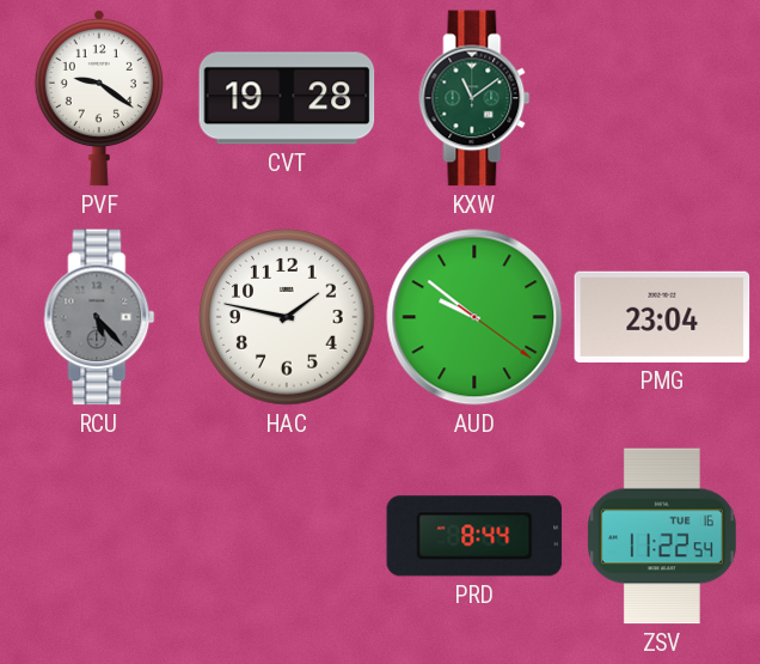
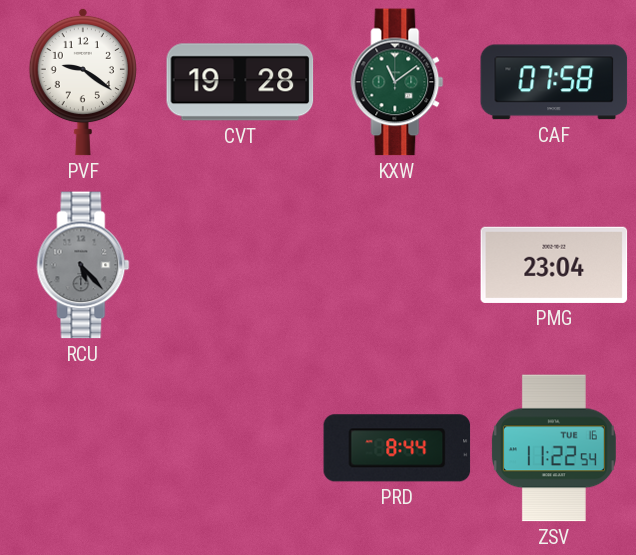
CAF: none -> 07:58 (554, 82)
HAC: 1:47 -> none (287, 317)
AUD: 9:51 -> none (474, 317)
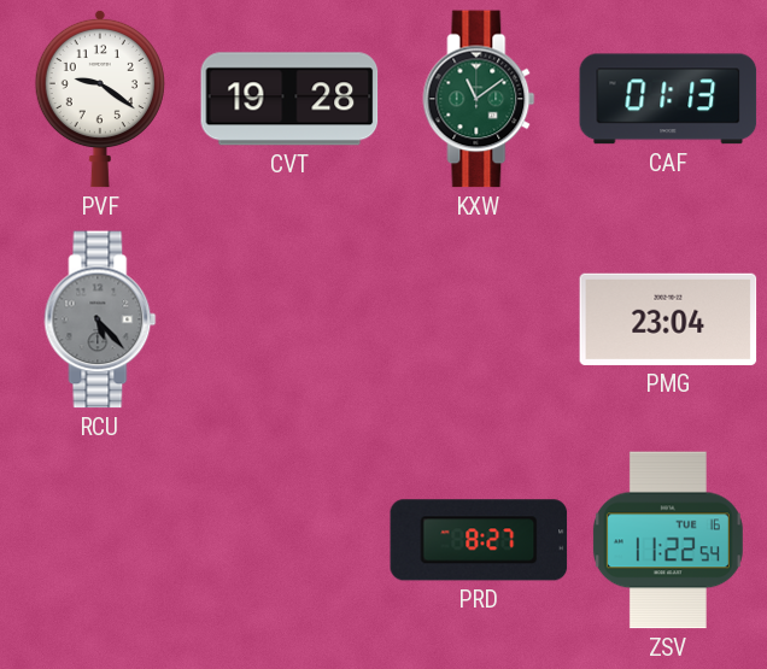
CAF: 07:58 -> 01:13 (668, 99)
PRD: 8:44 -> 8:27 (479, 540)
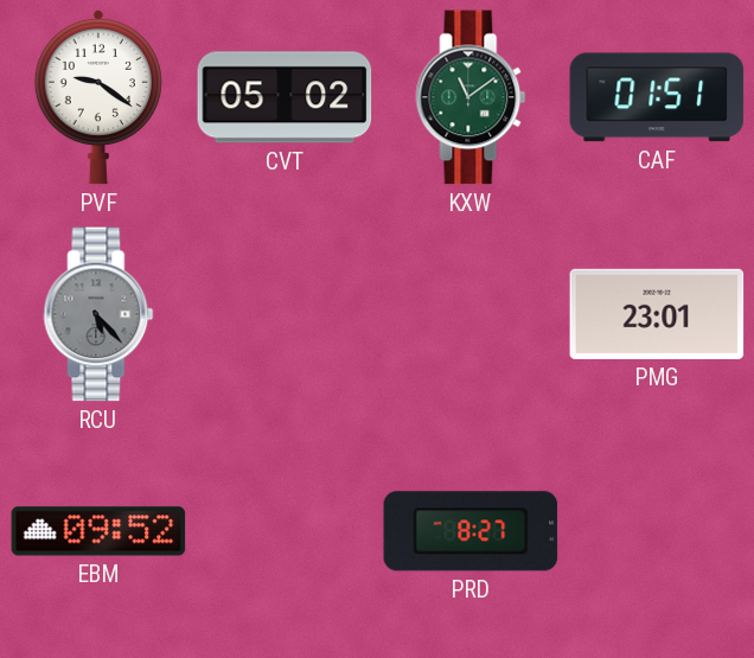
CVT: 19:28 -> 05:02 (285, 97)
CAF: 01:13 -> 01:51 (657, 97)
PMG: 23:04 -> 23:01 (657, 314)
EBM: none -> 09:52 (98, 531)
ZSV: 11:22 -> none (668, 540)
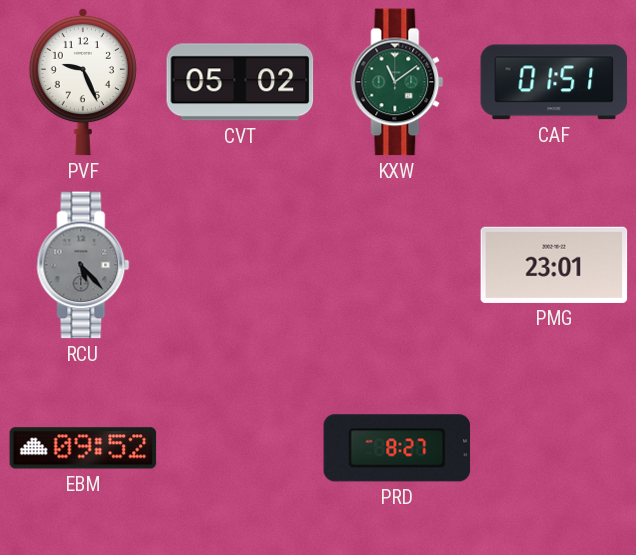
PVF: 9:21 -> 9:26 (83, 82)
